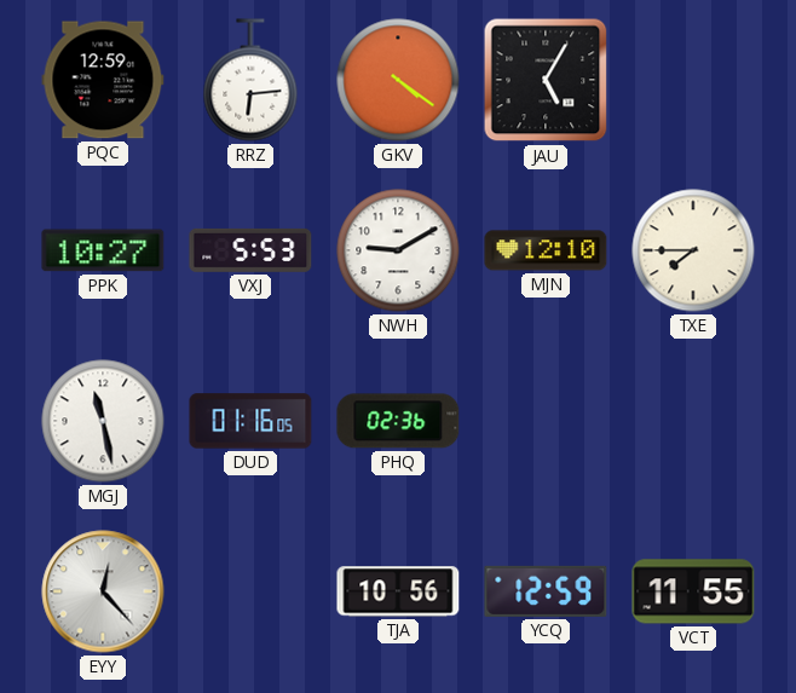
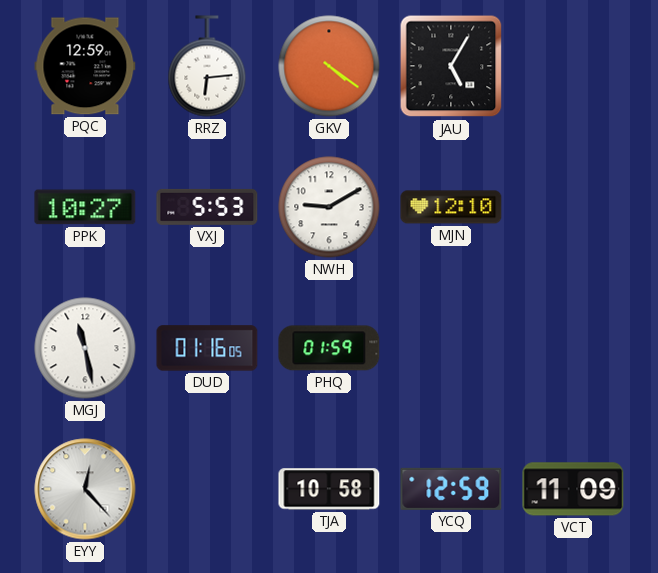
TXE: 7:45 -> none (693, 250)
PHQ: 02:36 -> 01:59 (329, 348)
TJA: 10:56 -> 10:58 (329, 489)
VCT: 11:55 -> 11:09 (573, 489)
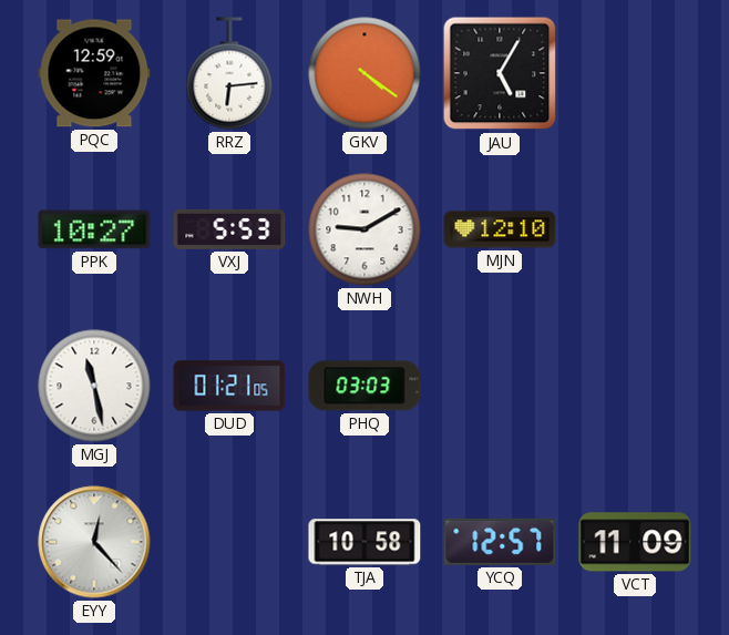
DUD: 01:16 -> 01:21 (229, 386)
PHQ: 01:59 -> 03:03 (364, 386)
YCQ: 12:59 -> 12:57 (500, 542)
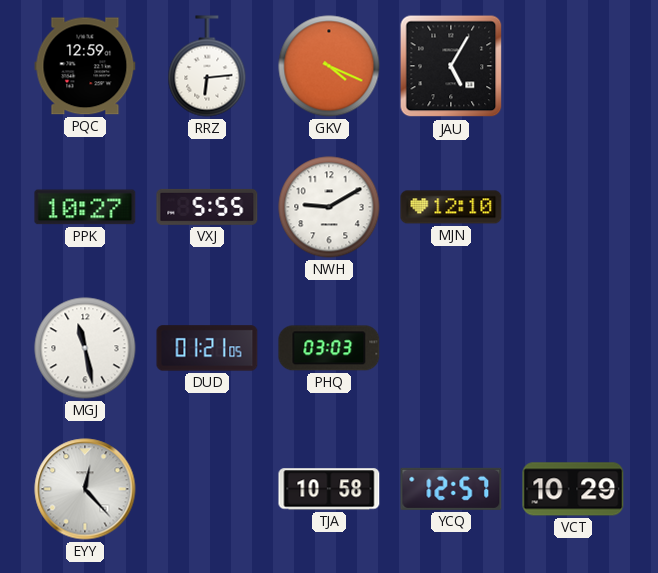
GKV: 4:21 -> 4:19 (329, 66)
VXJ: 5:53 -> 5:55 (207, 207)
VCT: 11:09 -> 10:29 (573, 489)
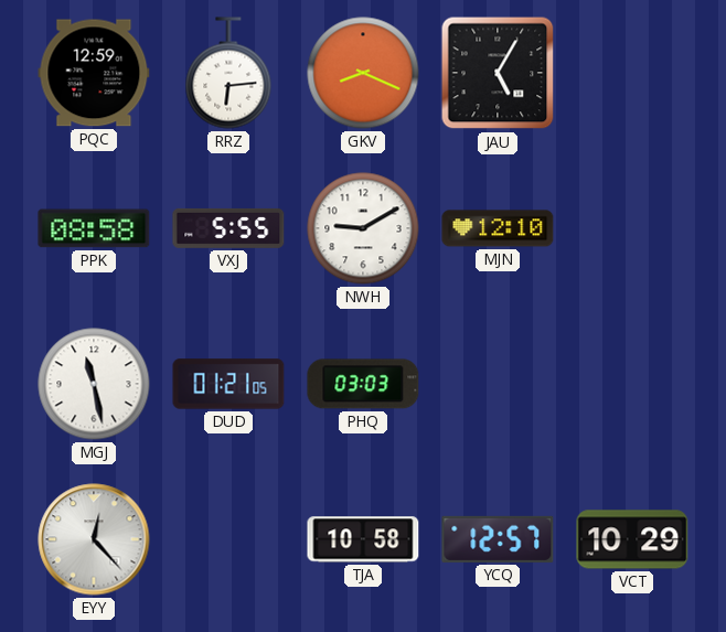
GKV: 4:19 -> 8:19 (363, 73)
PPK: 10:27 -> 08:58 (94, 228)
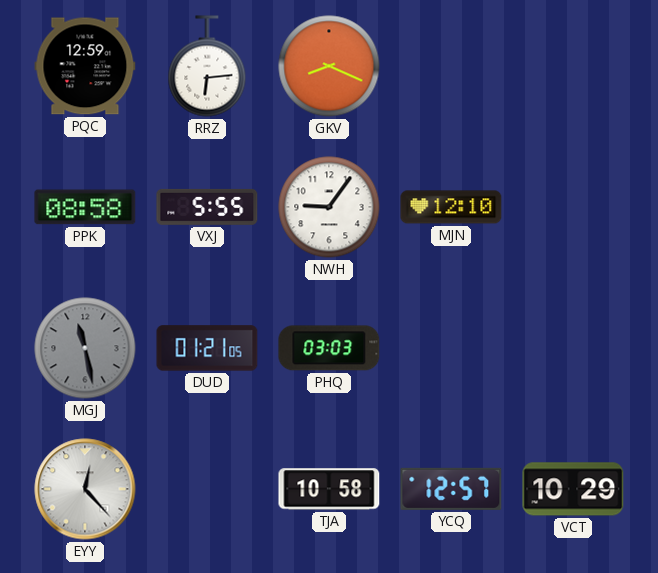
JAU: 5:05 -> none (498, 73)
NWH: 9:10 -> 9:06 (329, 207)
MGJ dial: white -> grey (85, 348)
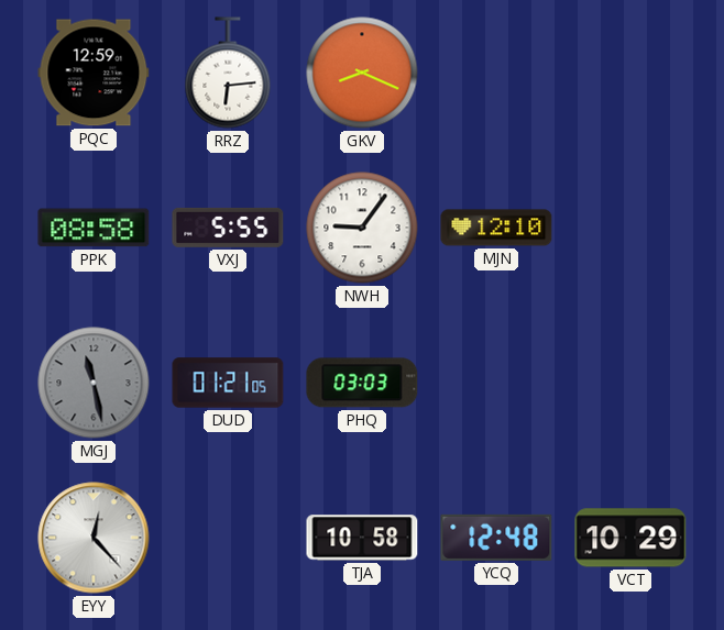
YCQ: 12:57 -> 12:48 (496, 538)
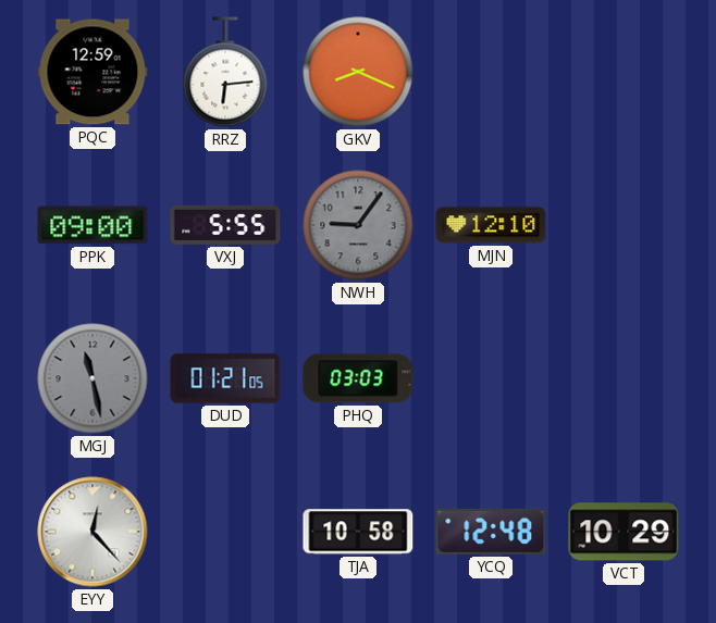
PPK: 08:58 -> 09:00 (92, 225)
NWH dial: white -> grey (358, 225)
